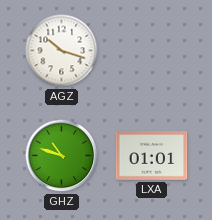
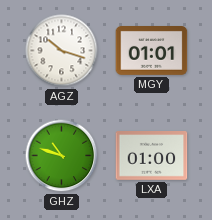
MGY: none -> 01:01 (152, 51)
LXA: 01:01 -> 01:00 (152, 156)
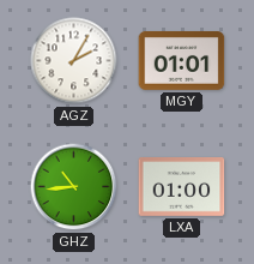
AGZ: 10:18 -> 2:05 (74, 61)
GHZ: 10:48 -> 10:44 (74, 187)
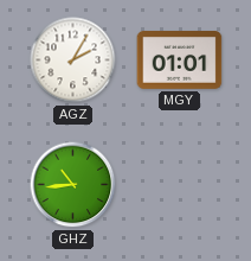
LXA: 01:00 -> none (182, 187)
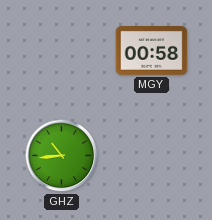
AGZ: 2:05 -> none (73, 61)
MGY: 01:01 -> 00:58 (152, 51)
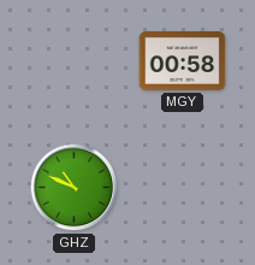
GHZ: 10:44 -> 10:49 (75, 188)
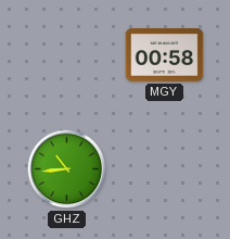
GHZ: 10:49 -> 10:44 (67, 169)
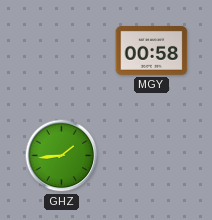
GHZ: 10:44 -> 1:44 (62, 156)
